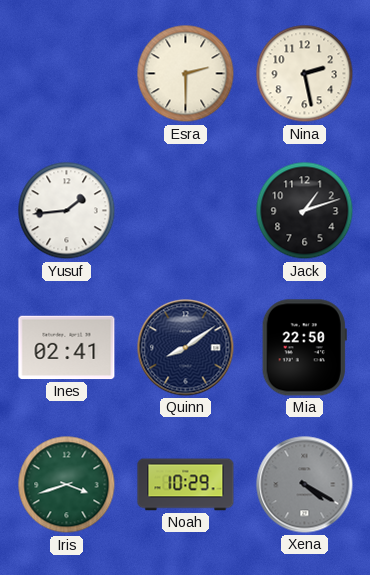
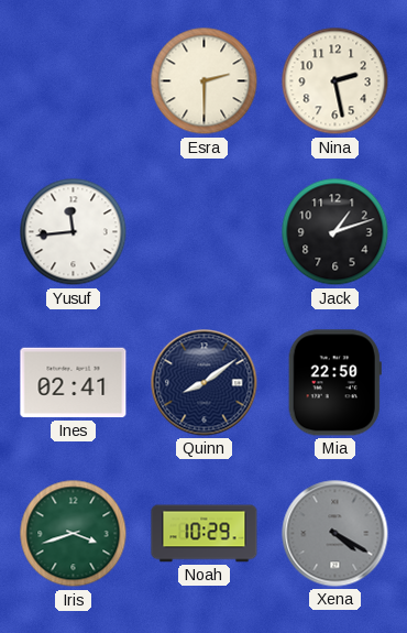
Yusuf: 1:44 -> 11:44 (74, 232)
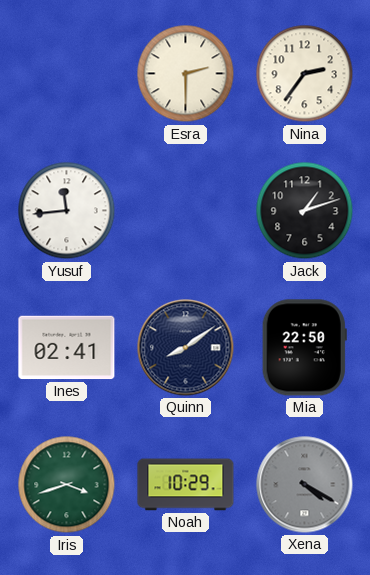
Nina: 2:28 -> 2:36 (305, 74)
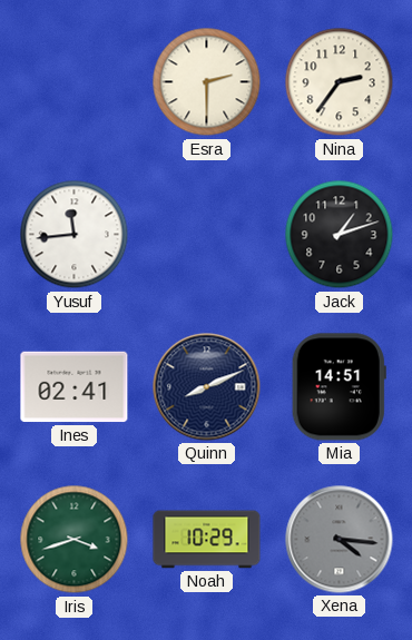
Quinn: 8:09 -> 8:11 (207, 387)
Mia: 22:50 -> 14:51 (339, 387)
Xena: 4:20 -> 4:16 (340, 540)
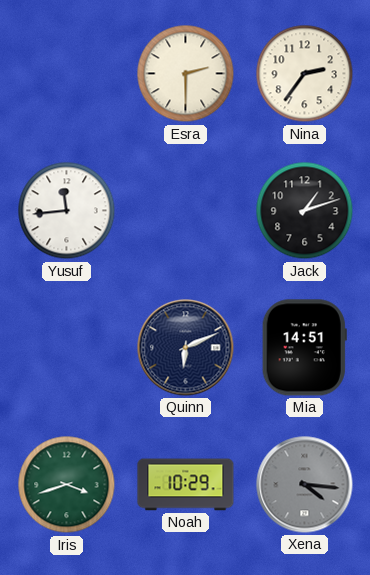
Ines: 02:41 -> none (75, 387)
Quinn: 8:11 -> 6:11 (186, 348)
